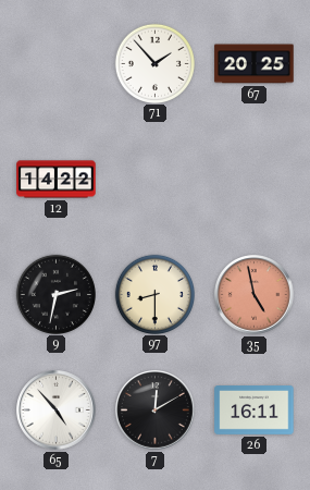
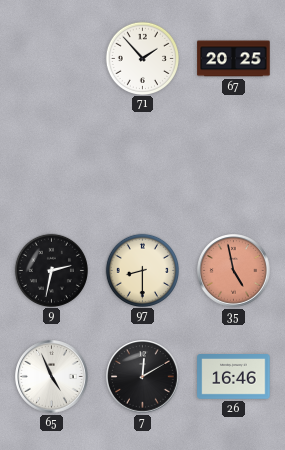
12: 14:22 -> none (57, 180)
65: 4:53 -> 4:56 (52, 377)
26: 16:11 -> 16:46 (234, 377)
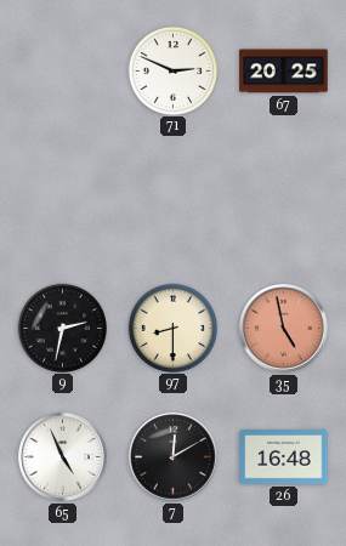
71: 1:53 -> 2:49 (172, 70)
26: 16:46 -> 16:48 (284, 457)
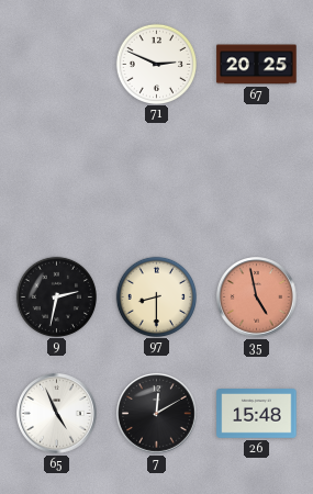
26: 16:48 -> 15:48 (257, 414)
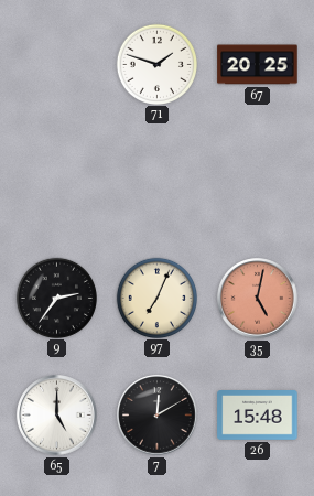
71: 2:49 -> 1:48 (156, 64)
9: 2:32 -> 2:36 (56, 298)
97: 8:30 -> 7:04 (156, 298)
35: 4:58 -> 5:02 (258, 299)
65: 4:56 -> 5:00 (57, 416)
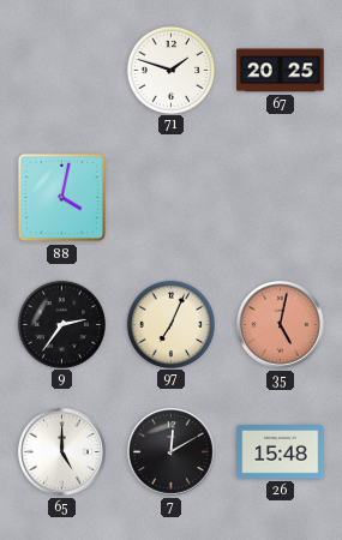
88: none -> 4:02 (62, 198)
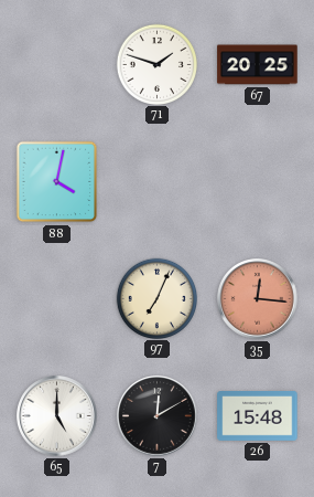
9: 2:36 -> none (61, 324)
35: 5:02 -> 12:16 (258, 299)
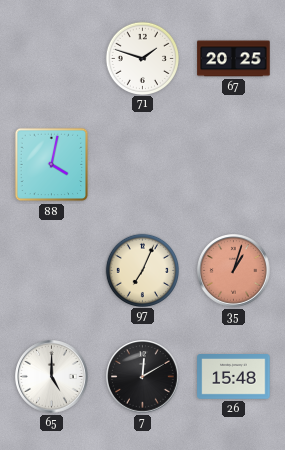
35: 12:16 -> 1:03 (234, 271)
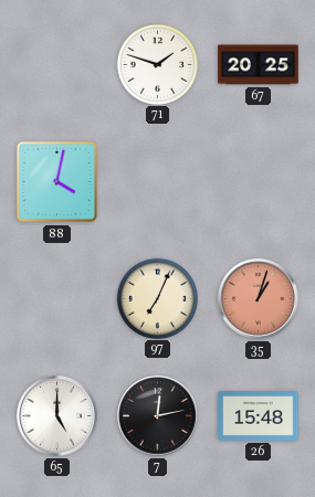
7: 12:10 -> 12:13 (158, 416)
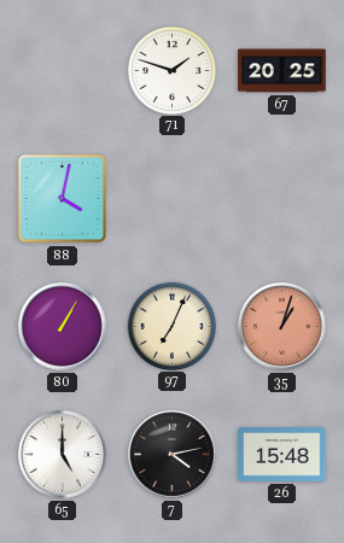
80: none -> 1:05 (63, 327)
7: 12:13 -> 4:13 (173, 455)
